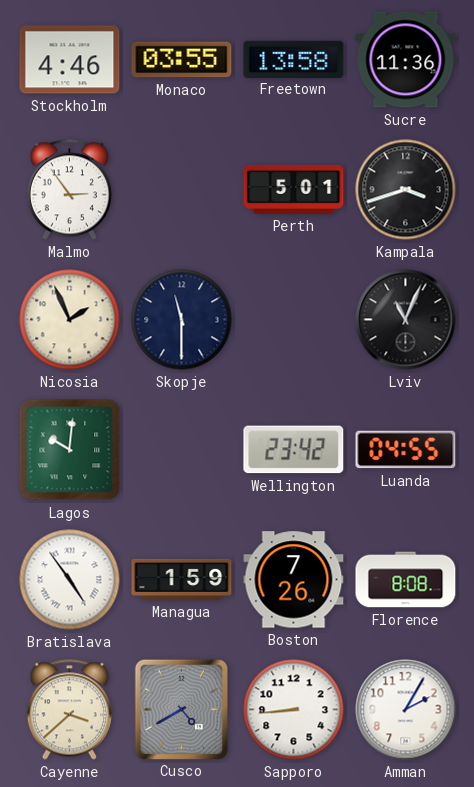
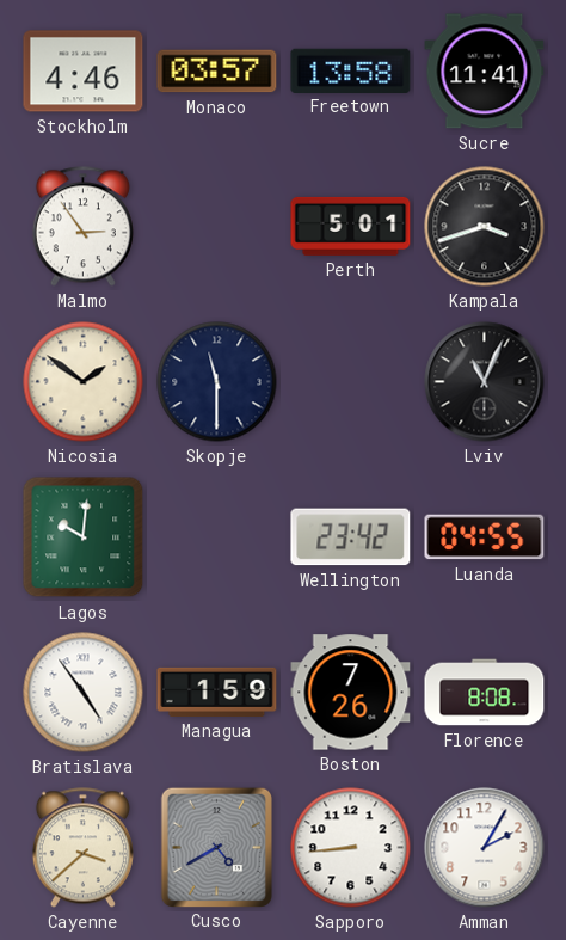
Monaco: 03:55 -> 03:57 (217, 72)
Sucre: 11:36 -> 11:41 (485, 72)
Nicosia: 1:56 -> 1:51 (84, 382)
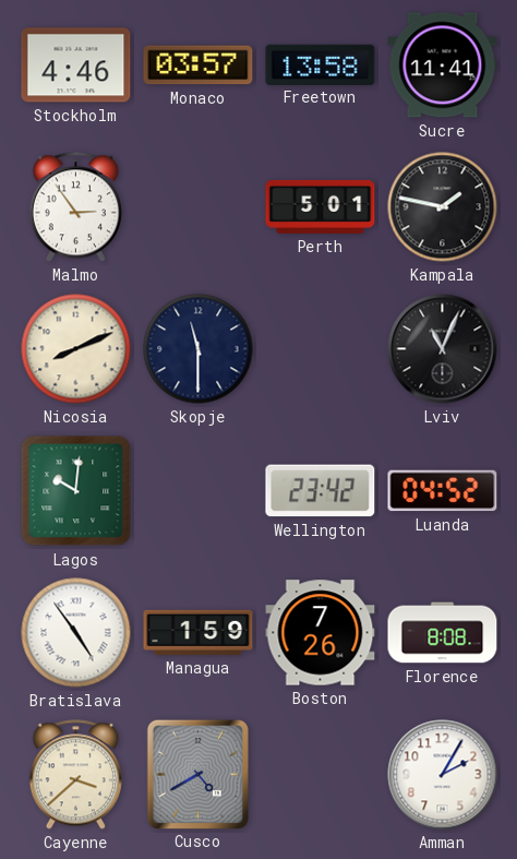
Kampala: 3:42 -> 1:47 (443, 207)
Nicosia: 1:51 -> 8:11 (76, 349)
Luanda: 04:55 -> 04:52 (443, 491)
Sapporo: 8:44 -> none (351, 848)
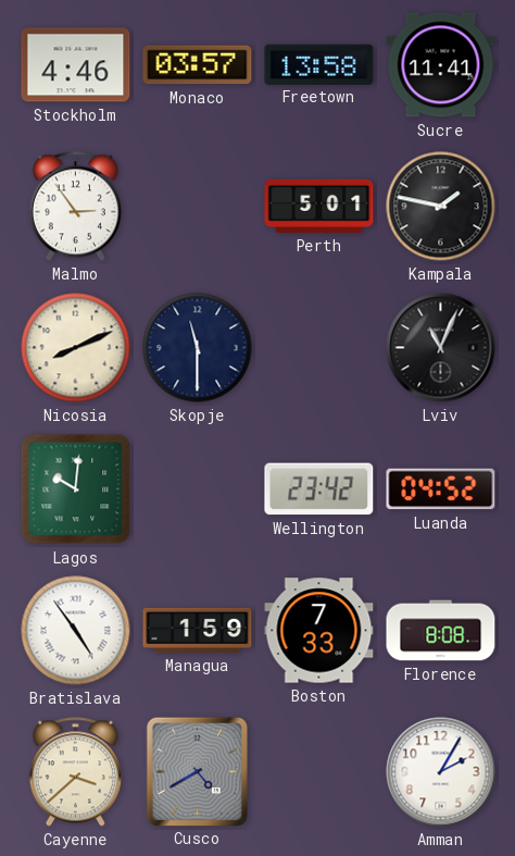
Boston: 7:26 -> 7:33 (319, 631)
